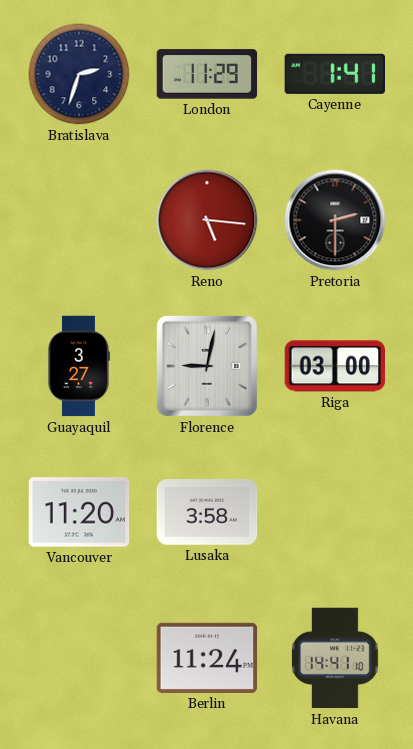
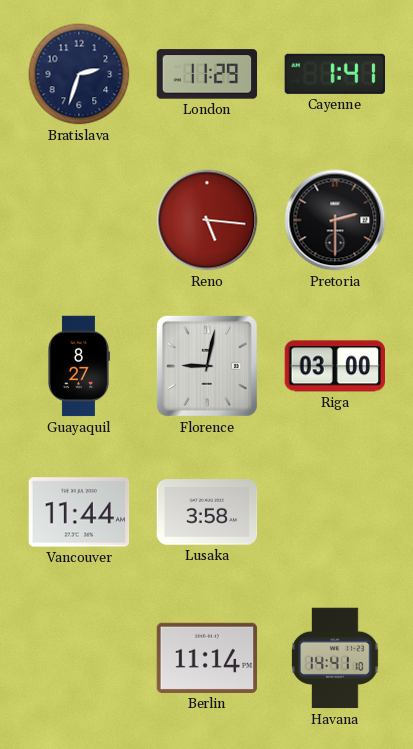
Guayaquil: 3:27 -> 8:27 (78, 366)
Vancouver: 11:20 -> 11:44 (79, 512)
Berlin: 11:24 -> 11:14 (207, 658)
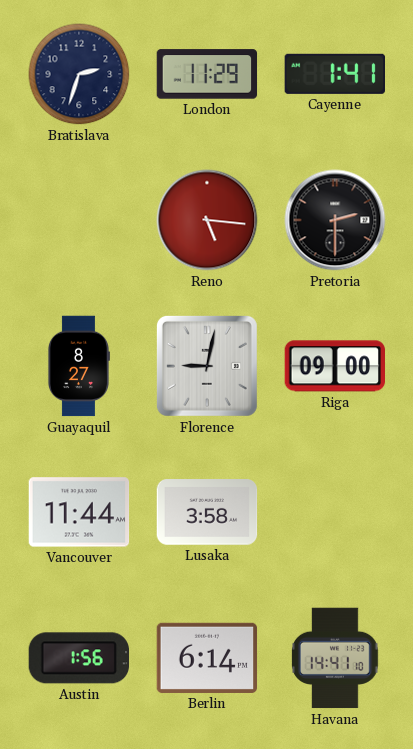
Riga: 03:00 -> 09:00 (334, 366)
Austin: none -> 1:56 (78, 658)
Berlin: 11:14 -> 6:14 (207, 658)
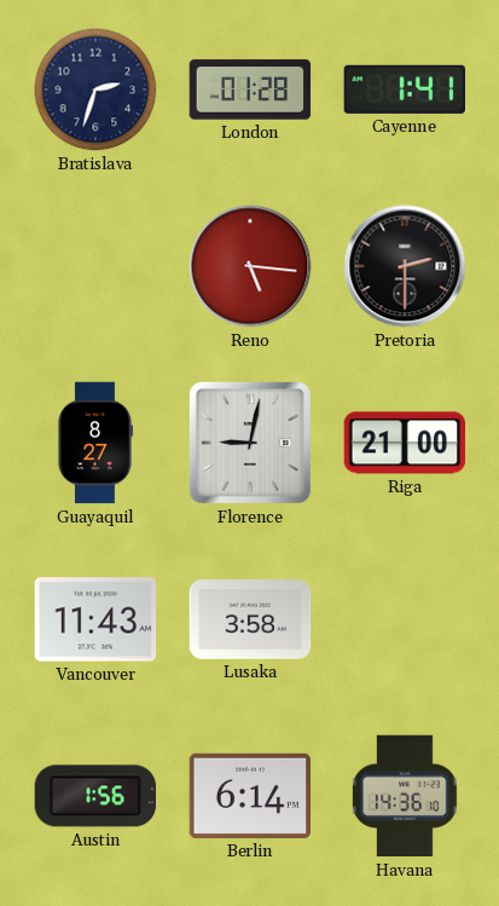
London: 11:29 -> 01:28 (250, 90)
Riga: 09:00 -> 21:00 (404, 443)
Vancouver: 11:44 -> 11:43 (95, 619)
Havana: 14:41 -> 14:36 (406, 796)
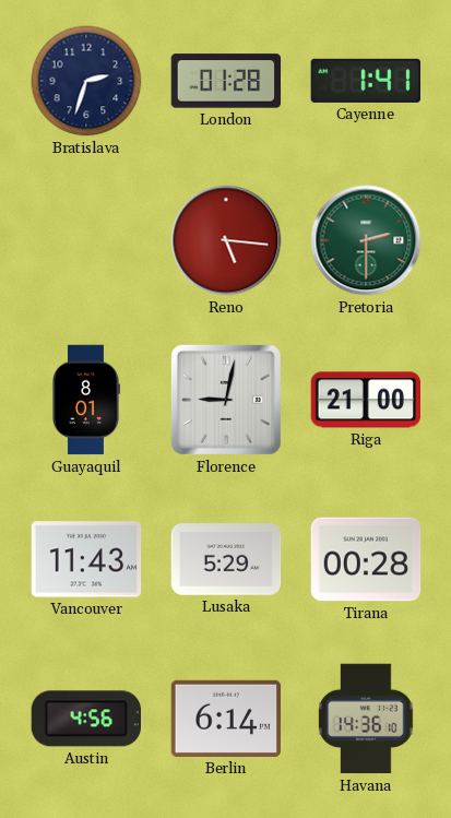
Pretoria dial: black -> green (366, 240)
Guayaquil: 8:27 -> 8:01 (85, 400)
Lusaka: 3:58 -> 5:29 (226, 559)
Tirana: none -> 00:28 (366, 559)
Austin: 1:56 -> 4:56 (85, 719)
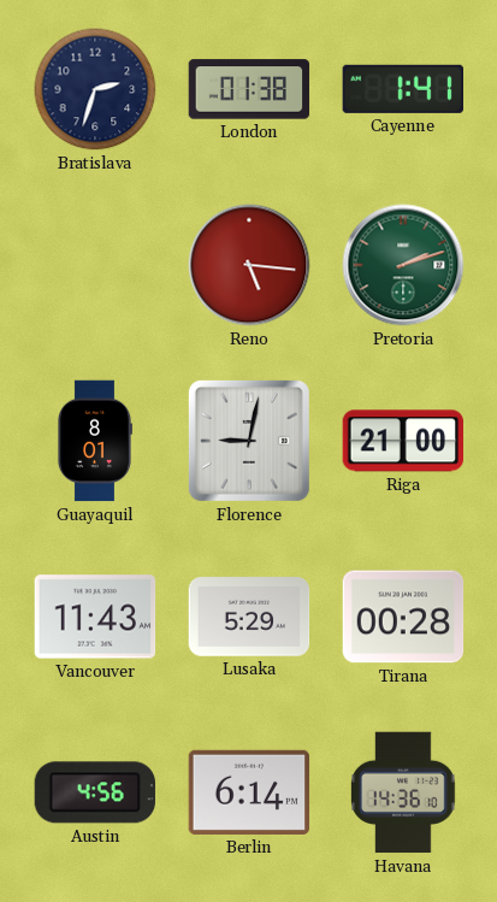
London: 01:28 -> 01:38 (249, 89)
Pretoria: 2:30 -> 2:12 (403, 265)
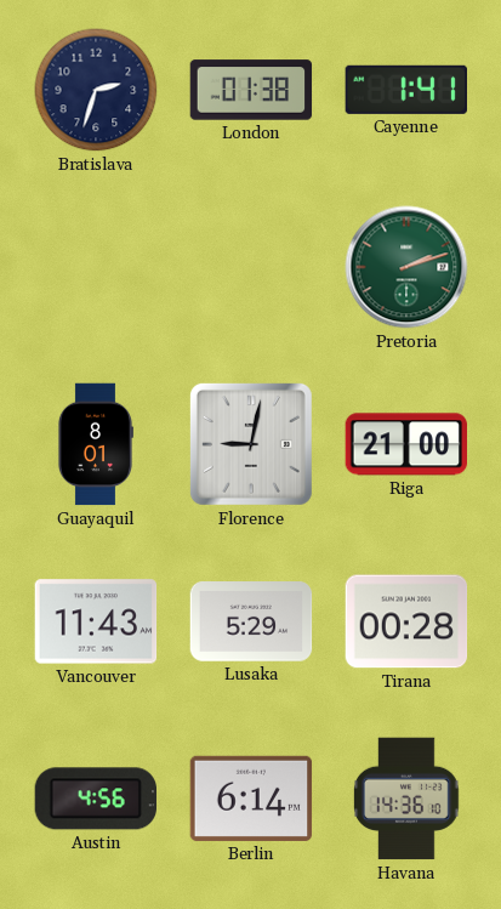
Reno: 5:16 -> none (249, 265)
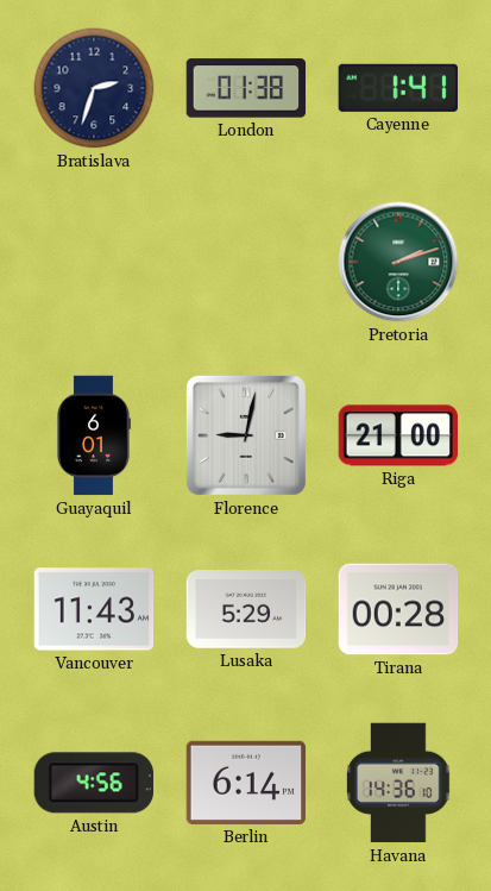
Guayaquil: 8:01 -> 6:01 (93, 435)
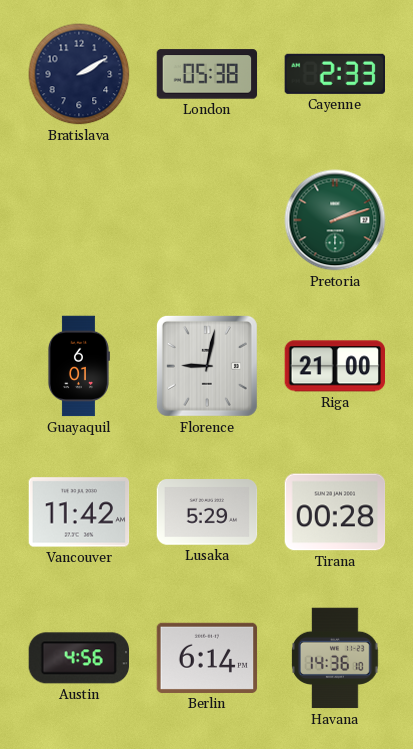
Bratislava: 2:33 -> 2:10 (79, 74)
London: 01:38 -> 05:38 (207, 74)
Cayenne: 1:41 -> 2:33 (335, 74)
Vancouver: 11:43 -> 11:42 (79, 512)
